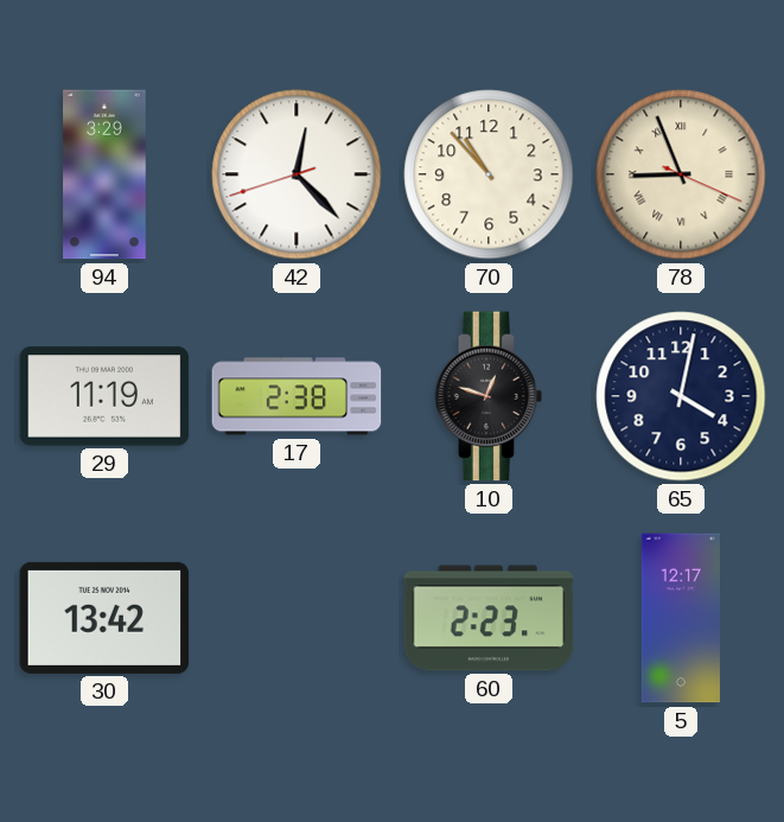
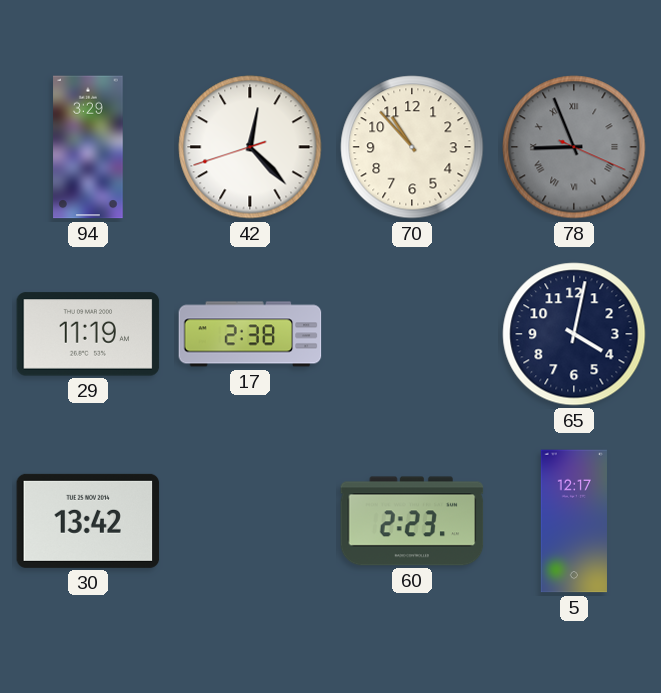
78 dial: cream -> grey (574, 147)
10: 12:48 -> none (489, 396)
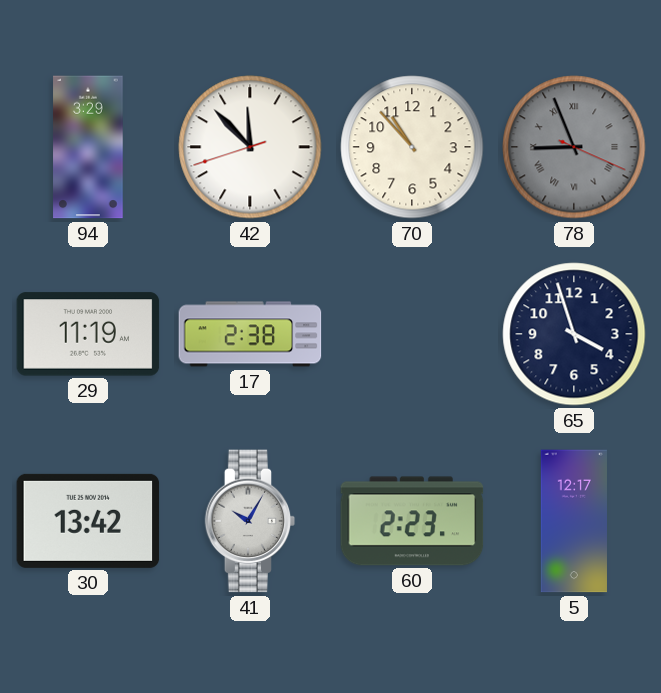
42: 12:22 -> 11:52 (250, 147)
65: 4:02 -> 3:57 (574, 334)
41: none -> 10:05 (250, 521)
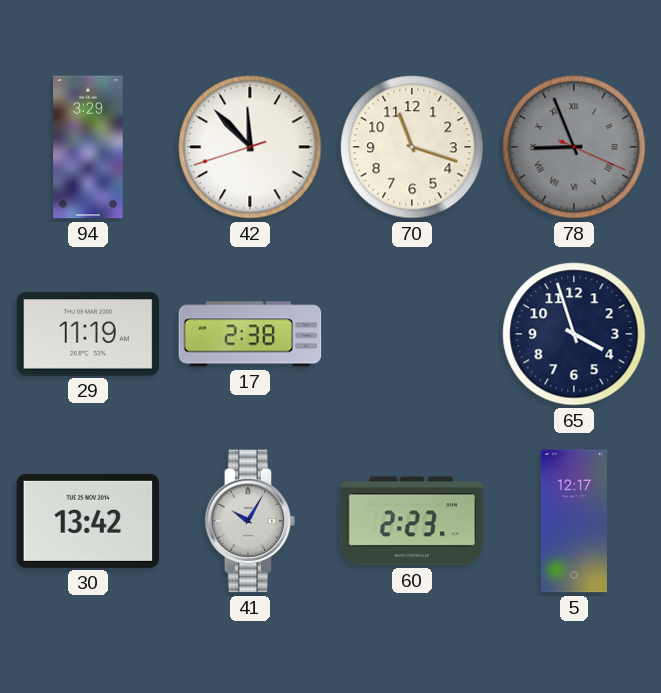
70: 10:53 -> 11:18 (412, 147)
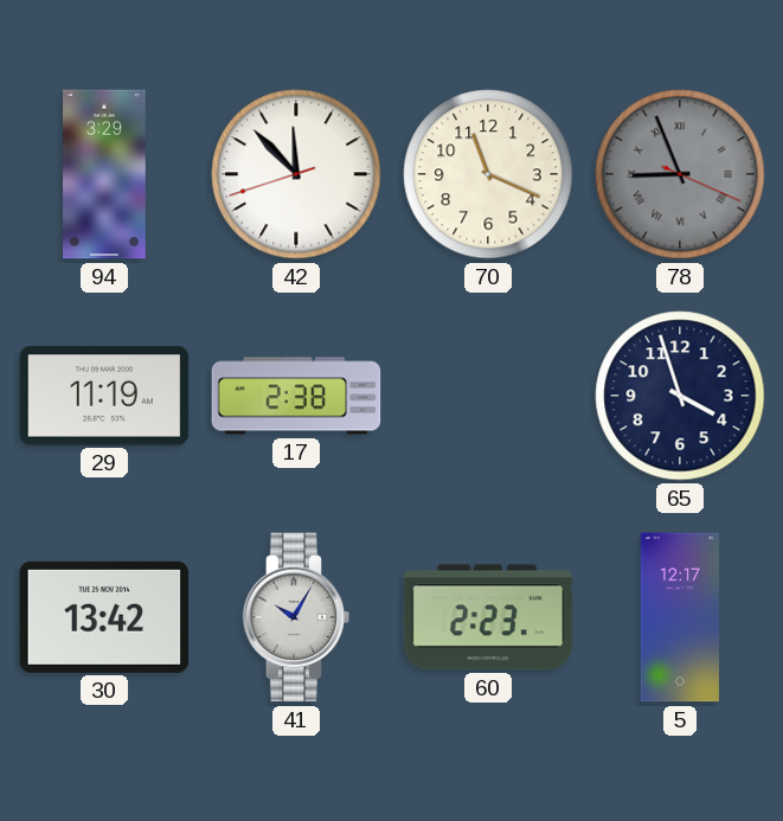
70: 11:18 -> 11:19 (488, 174)
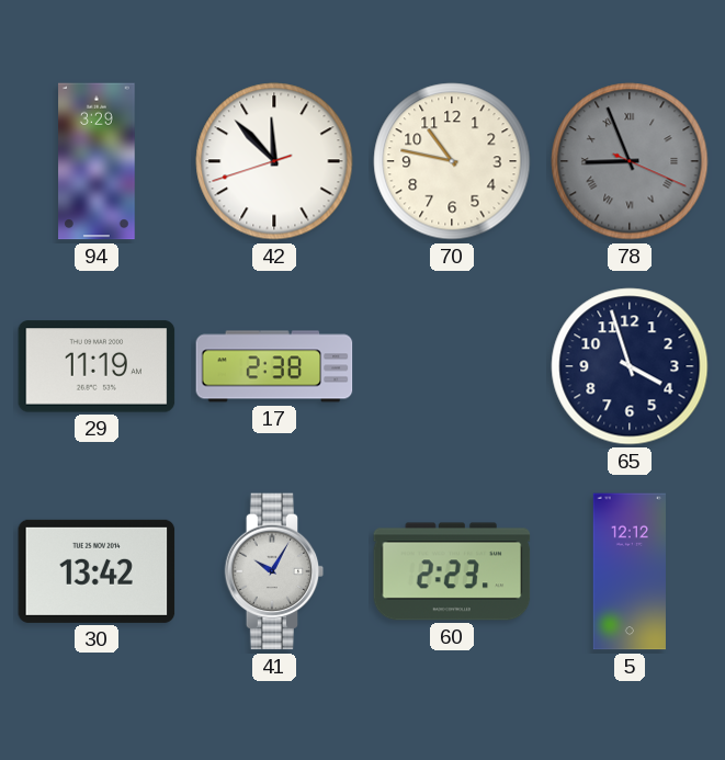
70: 11:19 -> 10:47 (452, 161)
5: 12:17 -> 12:12 (630, 571)
